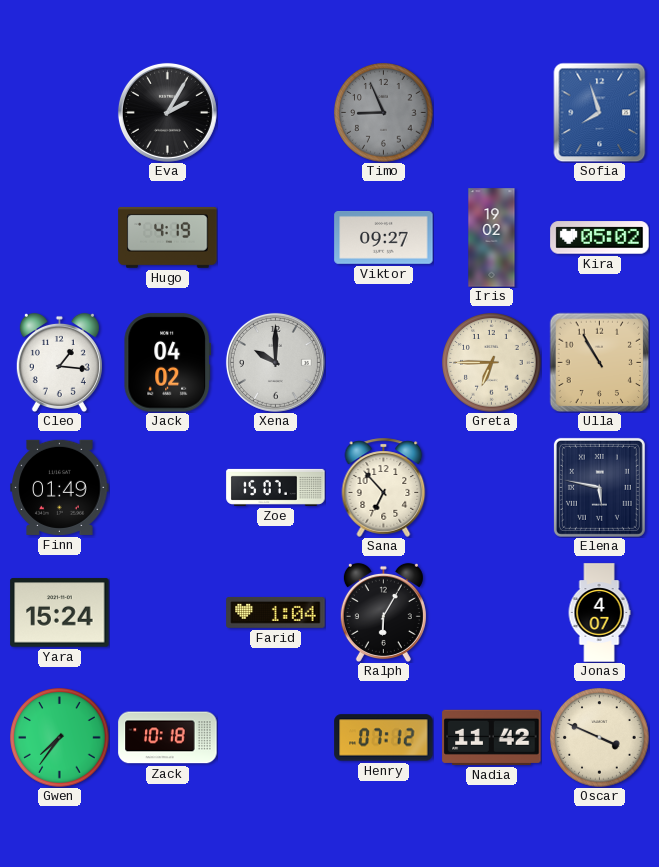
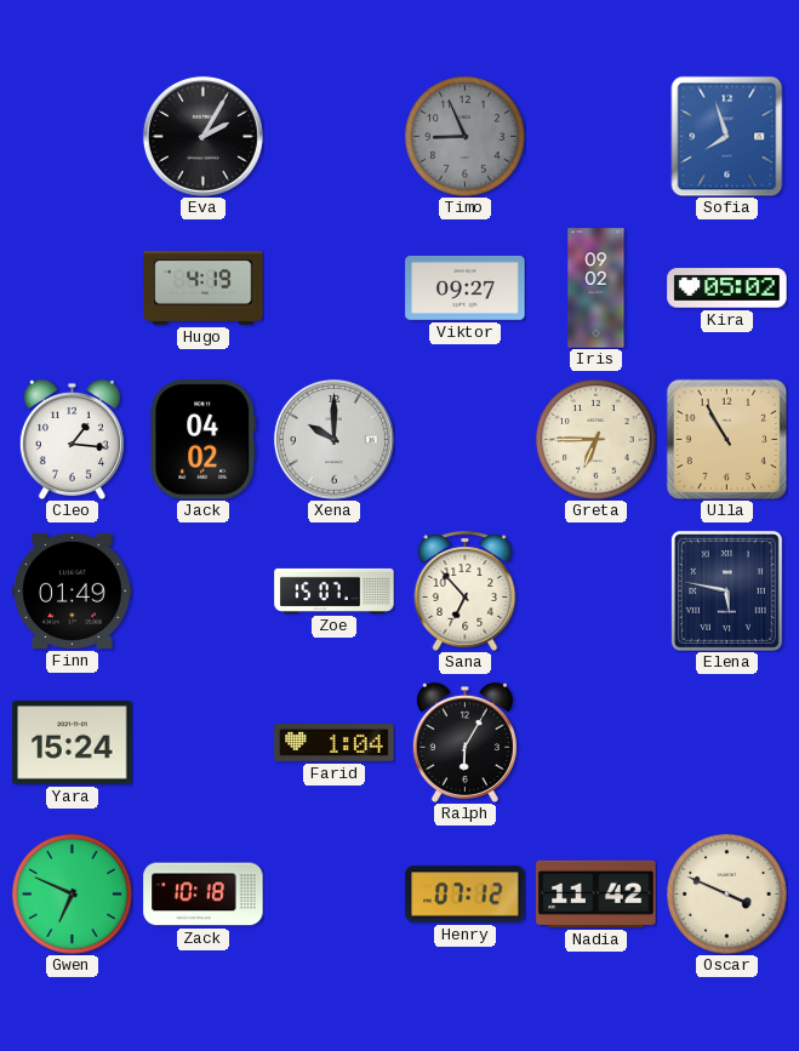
Iris: 19:02 -> 09:02 (597, 289)
Jonas: 4:07 -> none (599, 613)
Gwen: 7:36 -> 6:49 (73, 895)
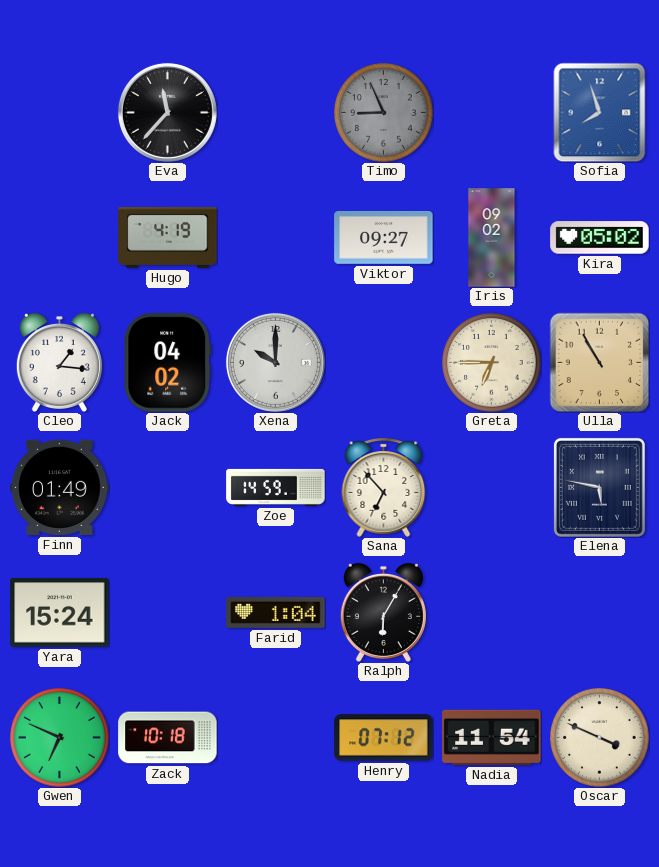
Eva: 2:05 -> 11:37 (167, 112)
Zoe: 15:07 -> 14:59 (276, 487)
Nadia: 11:42 -> 11:54 (492, 737)
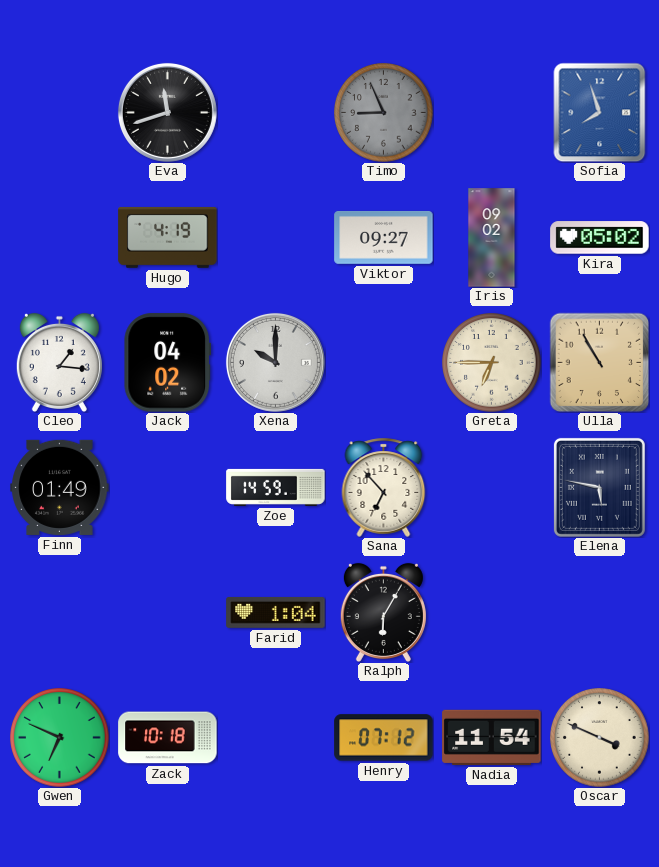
Eva: 11:37 -> 11:42 (167, 112)
Yara: 15:24 -> none (60, 613)
